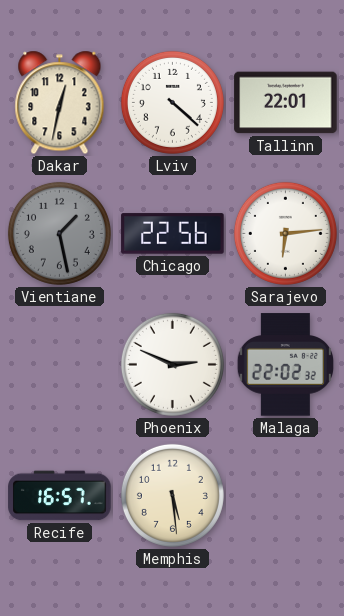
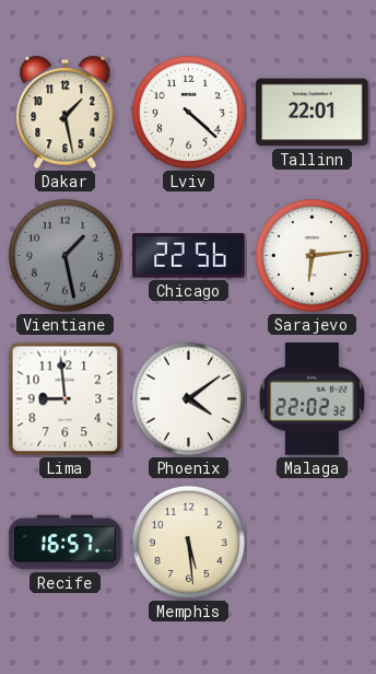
Dakar: 12:32 -> 1:28 (66, 113)
Lima: none -> 8:59 (66, 399)
Phoenix: 2:49 -> 4:09 (188, 398)
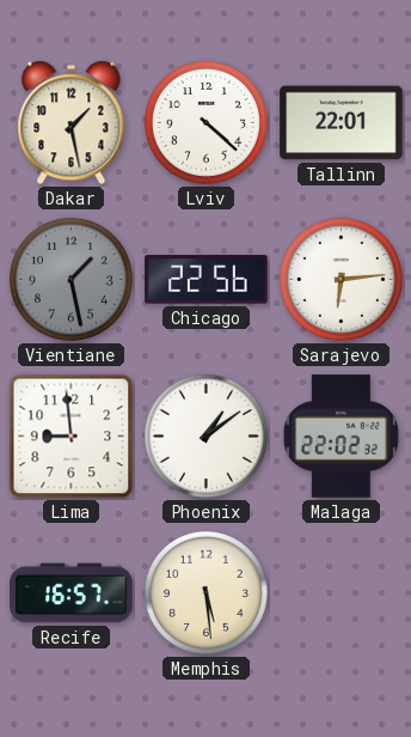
Phoenix: 4:09 -> 1:09 (205, 435)
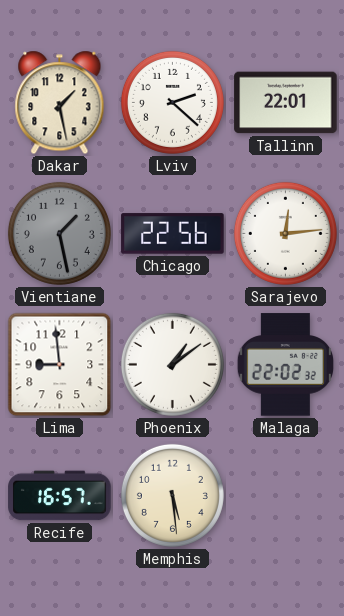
Lviv: 4:22 -> 2:22 (172, 102)
Sarajevo: 6:14 -> 12:14 (285, 233)
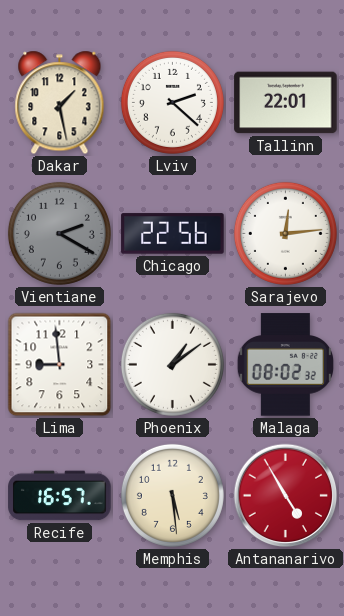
Vientiane: 1:28 -> 2:20 (59, 233)
Malaga: 22:02 -> 08:02 (285, 365)
Antananarivo: none -> 4:55 (286, 496)
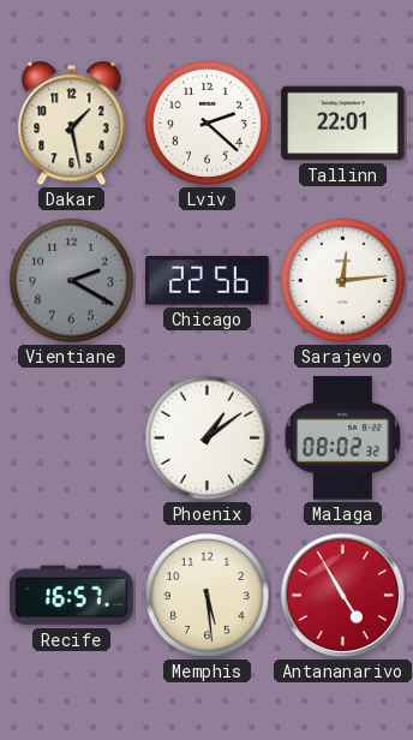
Lima: 8:59 -> none (60, 365)
